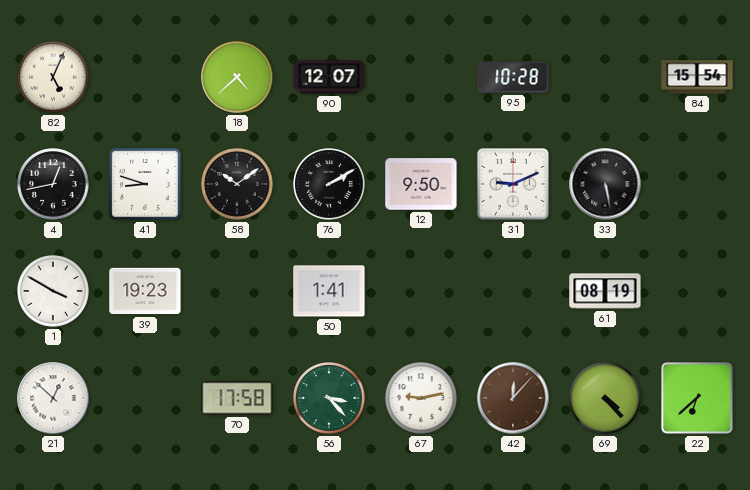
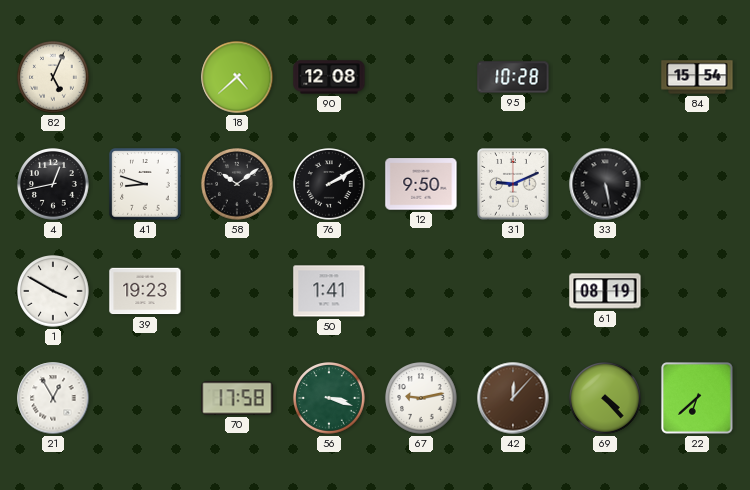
90: 12:07 -> 12:08 (329, 77)
21: 12:52 -> 12:55 (53, 398)
56: 3:23 -> 3:18 (329, 398)
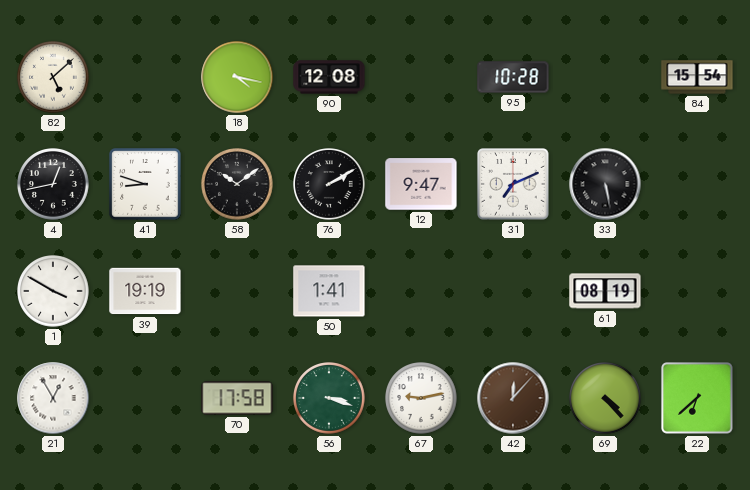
82: 5:04 -> 5:08 (53, 77)
18: 4:38 -> 4:17 (237, 77)
12: 9:50 -> 9:47 (421, 184)
31: 9:11 -> 7:11 (513, 184)
39: 19:23 -> 19:19 (145, 291)
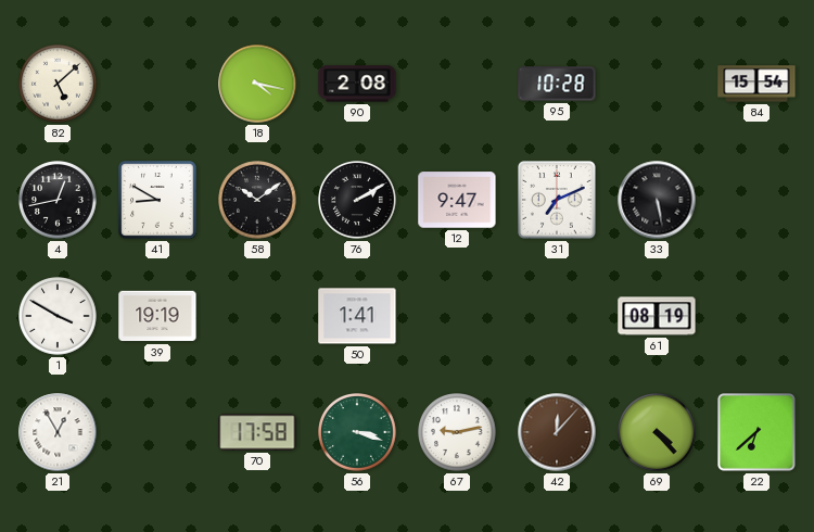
90: 12:08 -> 2:08 (357, 84)
41: 8:48 -> 8:50 (157, 200)
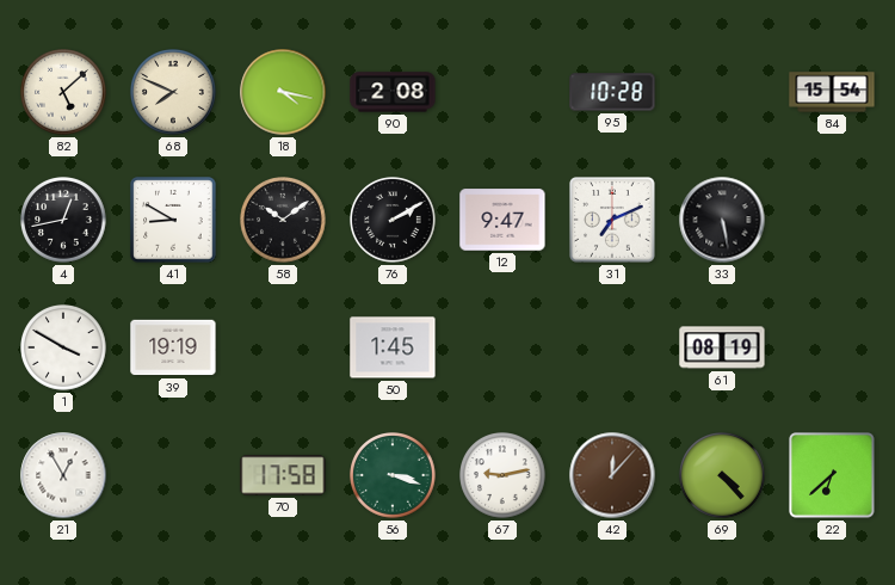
68: none -> 7:49 (173, 92)
50: 1:41 -> 1:45 (393, 347)
